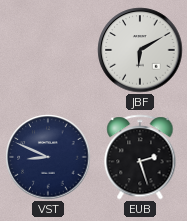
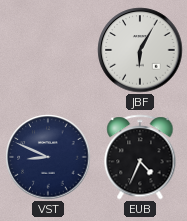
JBF: 6:10 -> 6:05 (140, 50)
EUB: 2:27 -> 4:34 (140, 157)
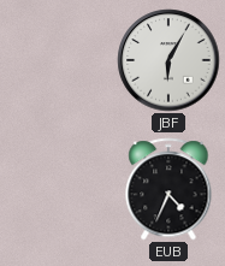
VST: 8:49 -> none (48, 157)
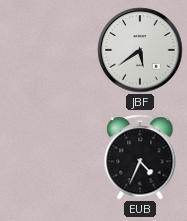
JBF: 6:05 -> 5:39 (140, 50)
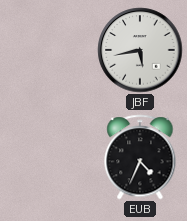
JBF: 5:39 -> 5:43 (140, 50)
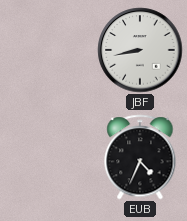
JBF: 5:43 -> 8:43 (140, 50)
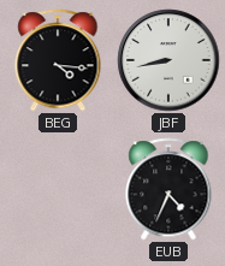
BEG: none -> 4:16 (58, 60)
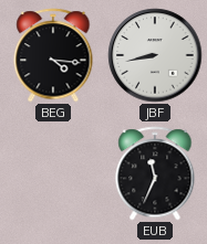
EUB: 4:34 -> 11:34 (155, 173)
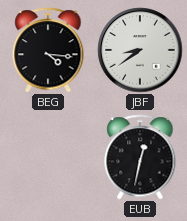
JBF: 8:43 -> 8:39 (140, 50)
EUB: 11:34 -> 12:32 (140, 157)
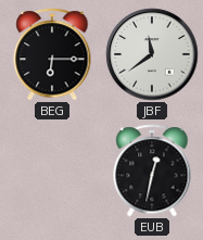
BEG: 4:16 -> 6:15 (52, 54)
JBF: 8:39 -> 11:39 (152, 54)
